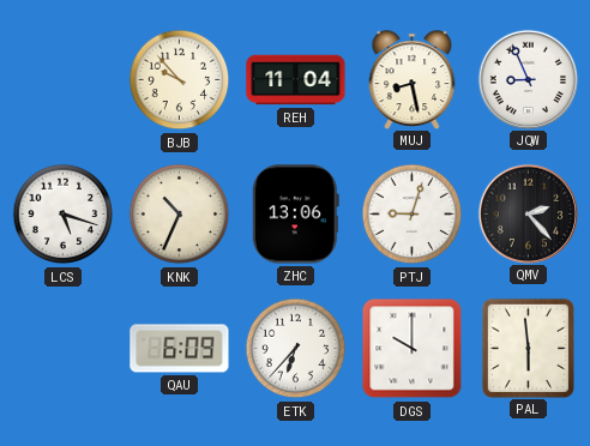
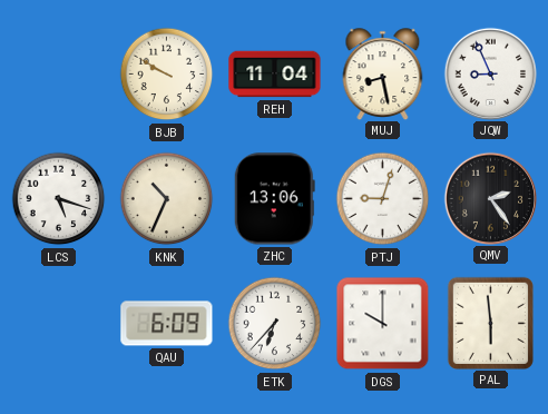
BJB: 9:53 -> 9:50 (167, 75)
QMV: 2:23 -> 2:24 (490, 198)
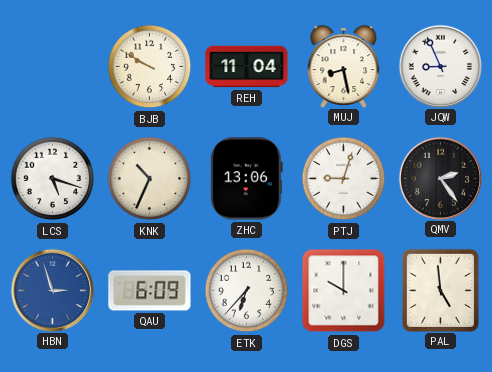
HBN: none -> 2:57 (52, 290)
PAL: 5:59 -> 4:59 (440, 290)
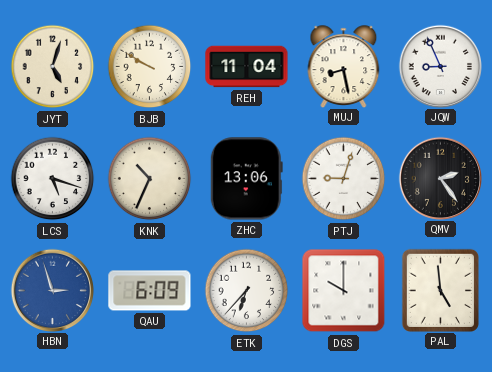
JYT: none -> 5:03 (53, 67)
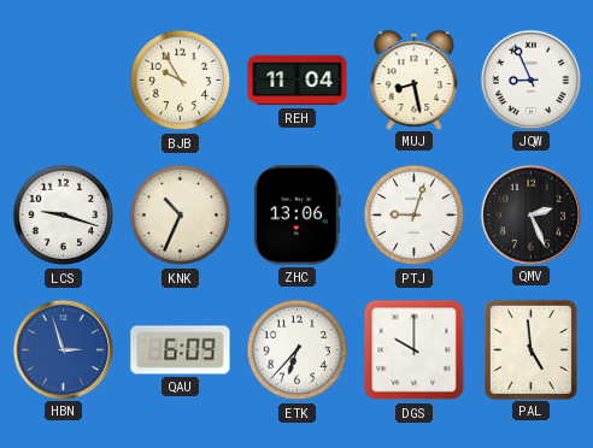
JYT: 5:03 -> none (53, 67)
BJB: 9:50 -> 9:55 (181, 81)
LCS: 5:18 -> 9:18 (64, 216)
QMV: 2:24 -> 2:26 (530, 214)
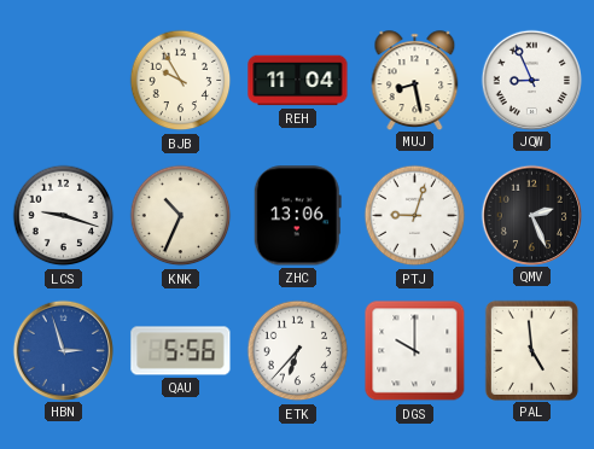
QAU: 6:09 -> 5:56 (181, 351)
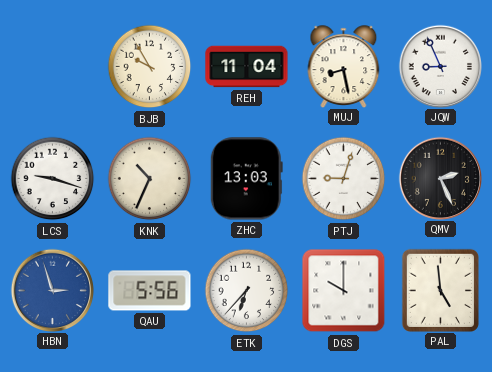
ZHC: 13:06 -> 13:03 (246, 179)
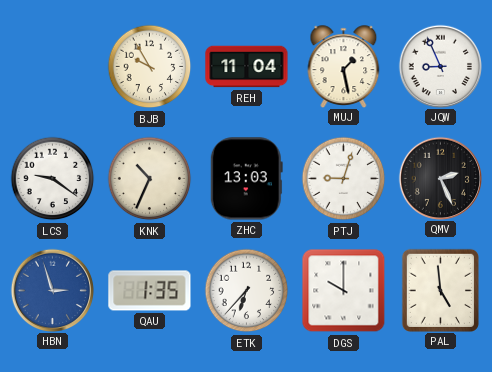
MUJ: 8:28 -> 1:28 (344, 66)
LCS: 9:18 -> 9:21 (53, 179)
QAU: 5:56 -> 1:35 (150, 291)
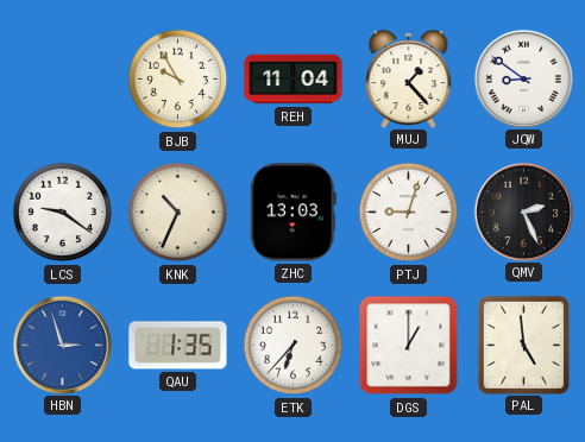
MUJ: 1:28 -> 1:23 (409, 78)
JQW: 8:56 -> 8:51 (523, 78)
DGS: 10:00 -> 1:00 (409, 346)
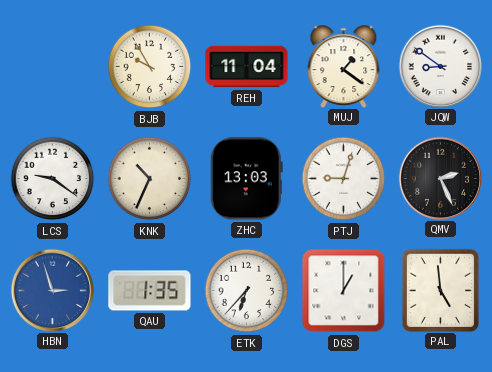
MUJ: 1:23 -> 1:21 (344, 66)
